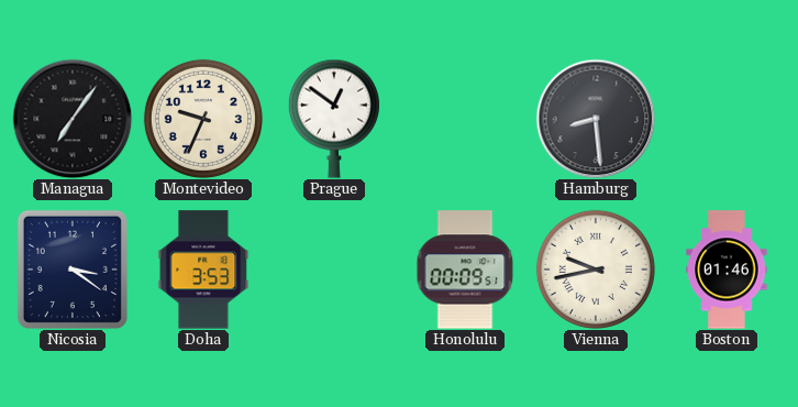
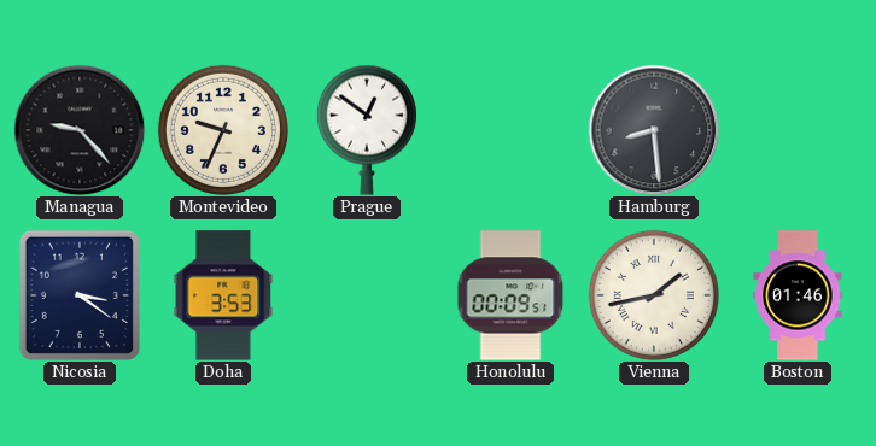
Managua: 7:06 -> 9:23 (80, 130)
Vienna: 9:43 -> 1:43 (654, 295)
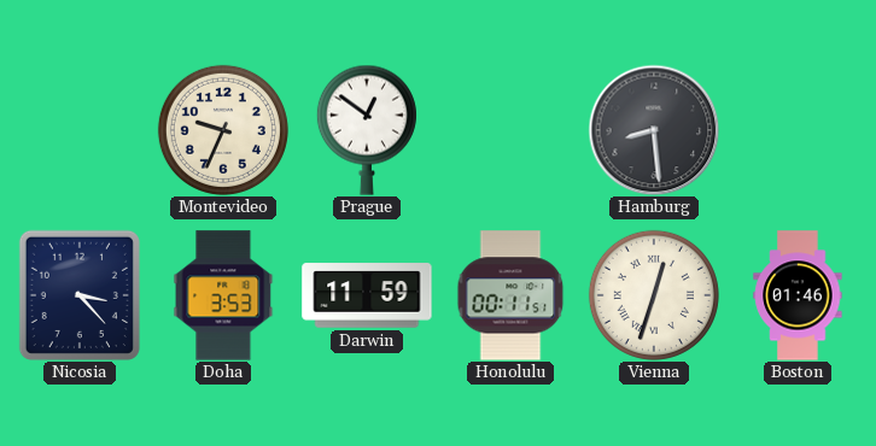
Managua: 9:23 -> none (80, 130)
Nicosia: 3:21 -> 3:23 (80, 295)
Darwin: none -> 11:59 (367, 295)
Honolulu: 00:09 -> 00:11 (510, 295)
Vienna: 1:43 -> 12:33 (654, 295)
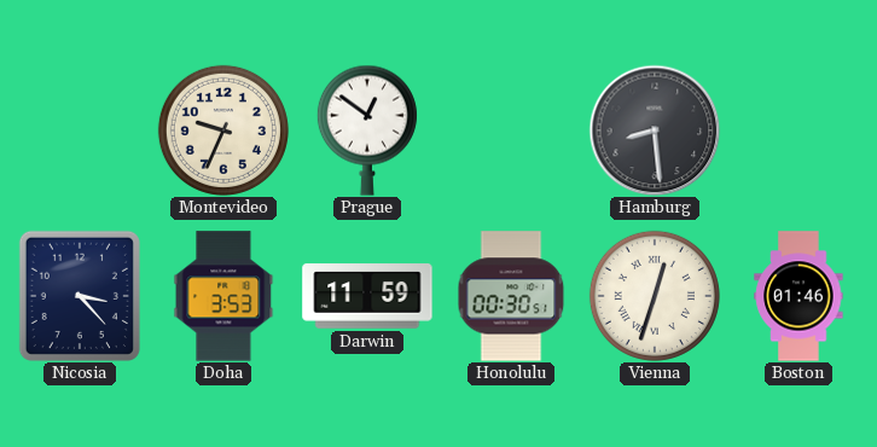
Honolulu: 00:11 -> 00:30 (511, 296)
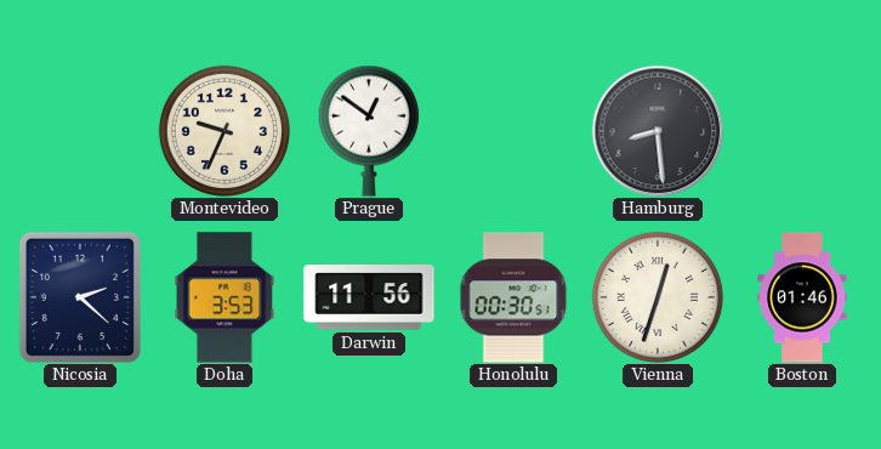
Nicosia: 3:23 -> 2:22 (80, 297)
Darwin: 11:59 -> 11:56 (369, 297)
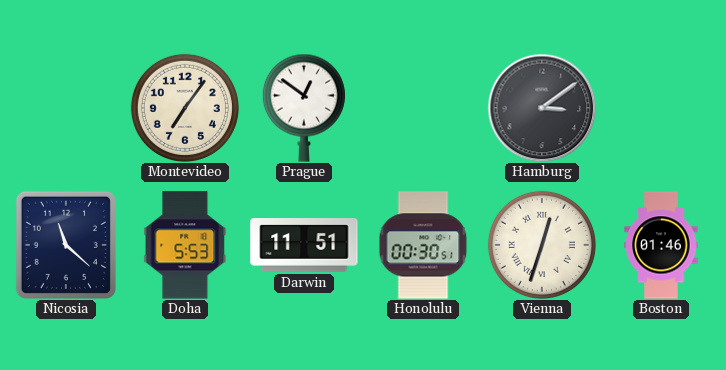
Montevideo: 9:34 -> 7:06 (185, 108)
Hamburg: 8:29 -> 3:09 (542, 108)
Nicosia: 2:22 -> 11:22 (66, 245)
Doha: 3:53 -> 5:53 (185, 245)
Darwin: 11:56 -> 11:51 (304, 245)
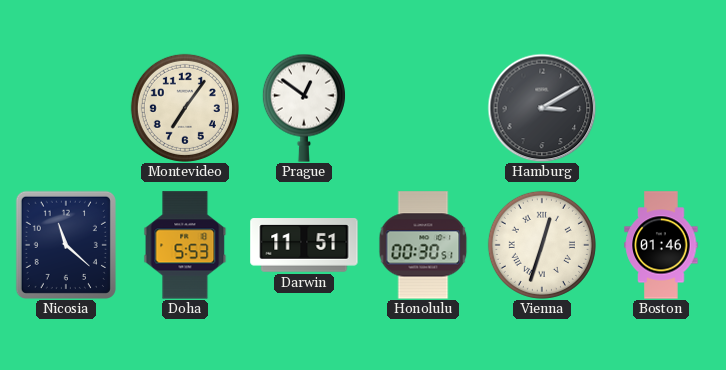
Hamburg: 3:09 -> 3:10 (542, 108)
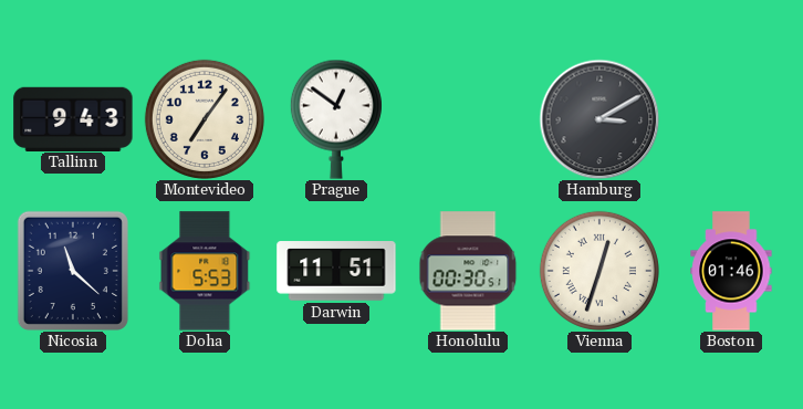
Tallinn: none -> 9:43 (73, 118)
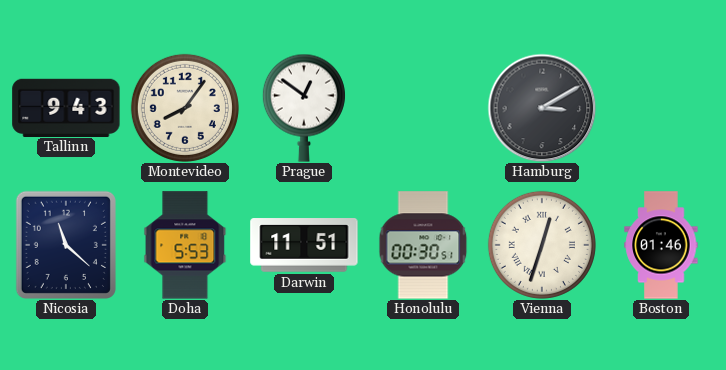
Montevideo: 7:06 -> 8:06 (185, 108)
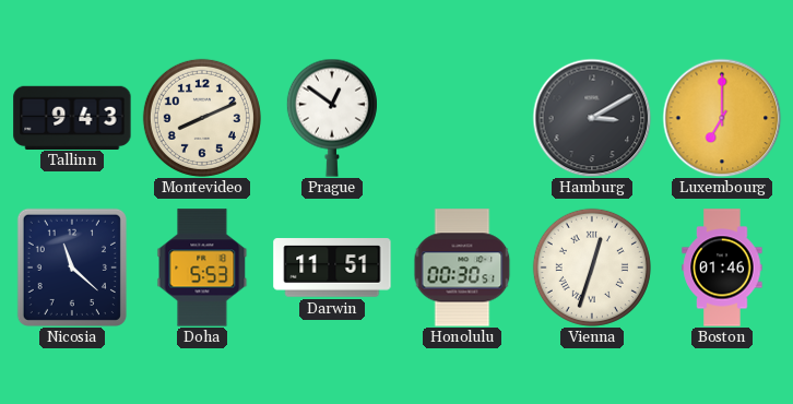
Montevideo: 8:06 -> 8:11 (202, 118)
Luxembourg: none -> 7:00 (722, 118)
